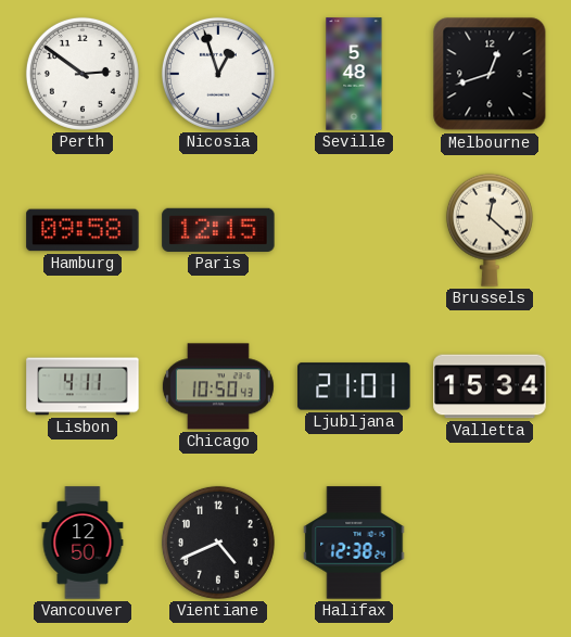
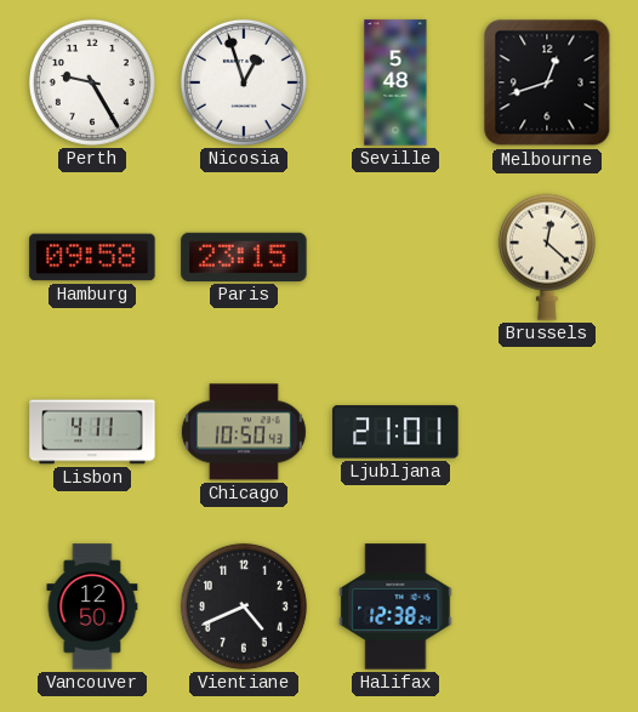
Perth: 2:51 -> 9:25 (92, 82)
Paris: 12:15 -> 23:15 (244, 257)
Valletta: 15:34 -> none (490, 386)
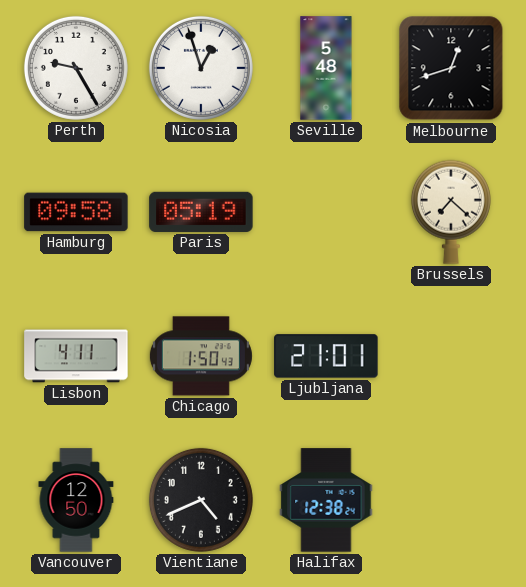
Paris: 23:15 -> 05:19 (201, 212)
Brussels: 12:22 -> 7:22 (451, 212)
Chicago: 10:50 -> 1:50 (201, 356)
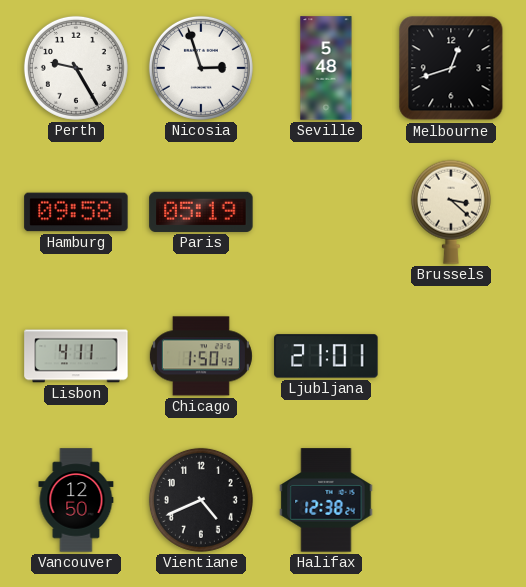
Nicosia: 12:57 -> 2:57 (201, 68)
Brussels: 7:22 -> 3:22 (451, 212)
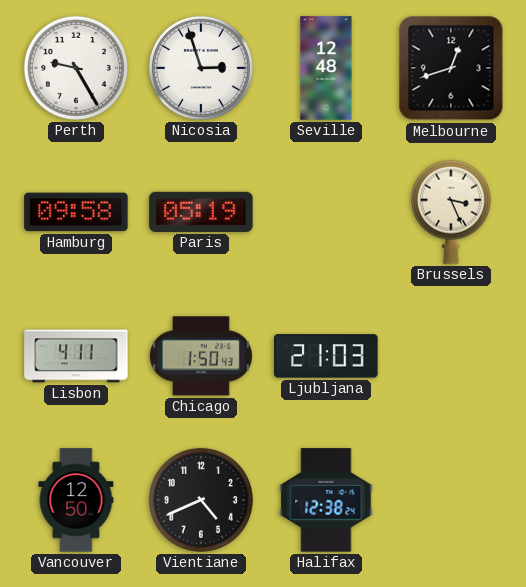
Seville: 5:48 -> 12:48 (326, 68)
Brussels: 3:22 -> 3:26 (451, 212)
Ljubljana: 21:01 -> 21:03 (326, 356)
